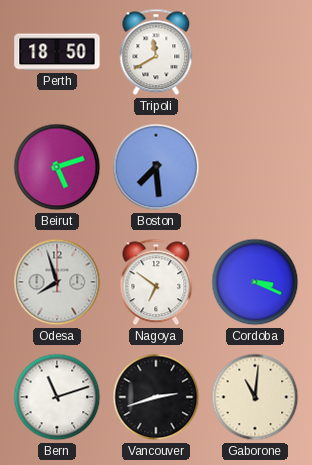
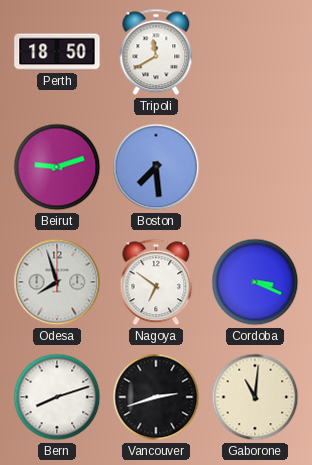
Beirut: 5:12 -> 9:12 (57, 167)
Bern: 11:12 -> 8:12 (57, 397)
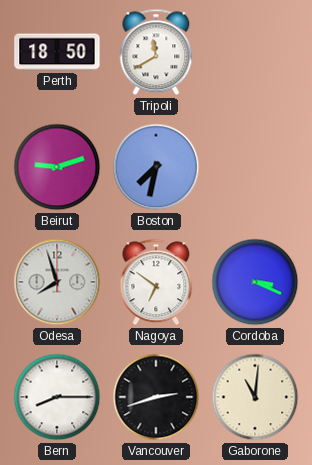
Boston: 7:29 -> 7:32 (156, 167)
Bern: 8:12 -> 8:15 (57, 397)
